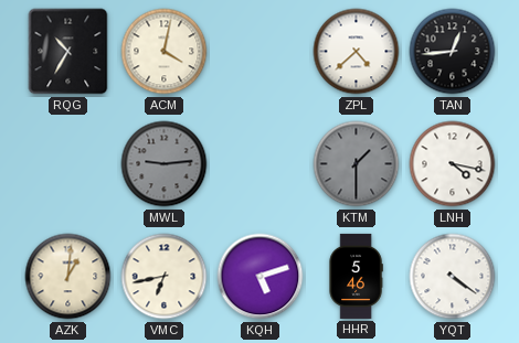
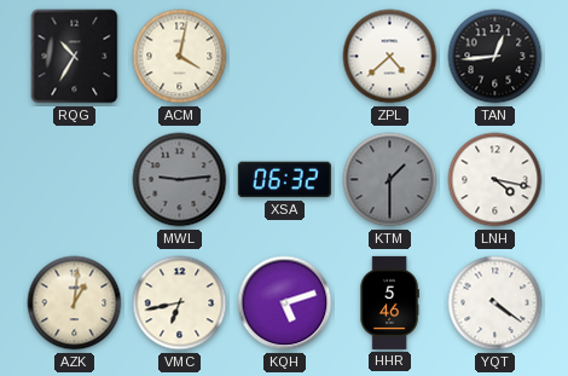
XSA: none -> 06:32 (284, 180)
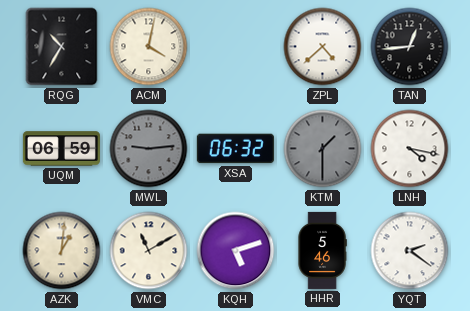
UQM: none -> 06:59 (61, 149)
VMC: 6:43 -> 11:10 (149, 251)
YQT: 4:21 -> 2:21 (410, 251)
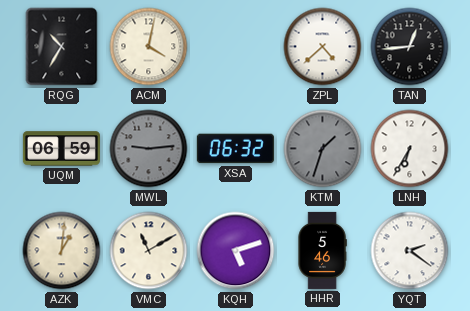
KTM: 1:30 -> 1:33 (323, 149)
LNH: 4:17 -> 6:35 (410, 149)
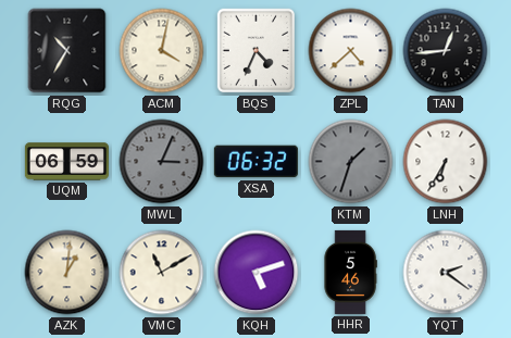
BQS: none -> 4:34 (257, 51)
MWL: 9:14 -> 3:04 (162, 162)
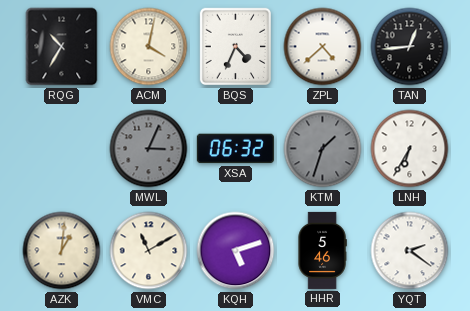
UQM: 06:59 -> none (66, 162)
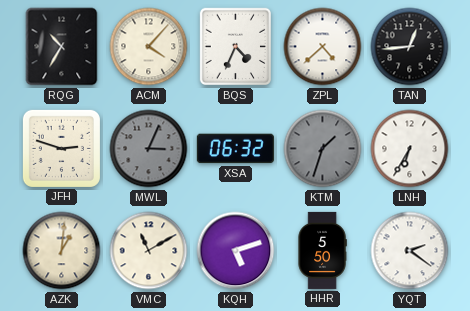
ACM: 4:02 -> 4:07 (149, 47)
JFH: none -> 2:48 (61, 148)
HHR: 5:46 -> 5:50 (322, 250)
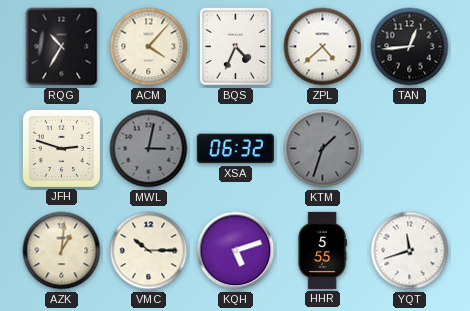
MWL: 3:04 -> 3:02 (149, 149)
LNH: 6:35 -> none (410, 149)
VMC: 11:10 -> 10:15 (149, 251)
HHR: 5:50 -> 5:55 (322, 250)
YQT: 2:21 -> 11:42 (410, 251)
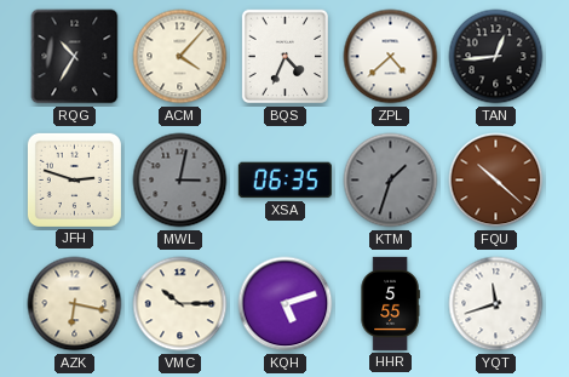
XSA: 06:32 -> 06:35 (284, 181)
FQU: none -> 10:22 (496, 181)
AZK: 1:01 -> 6:17 (75, 304)
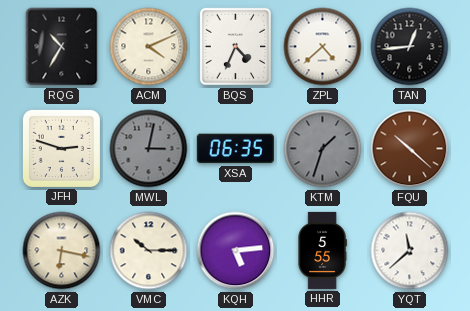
ACM: 4:07 -> 4:11 (149, 47)
KQH: 5:12 -> 5:14 (236, 251)
YQT: 11:42 -> 11:38 (410, 251)
